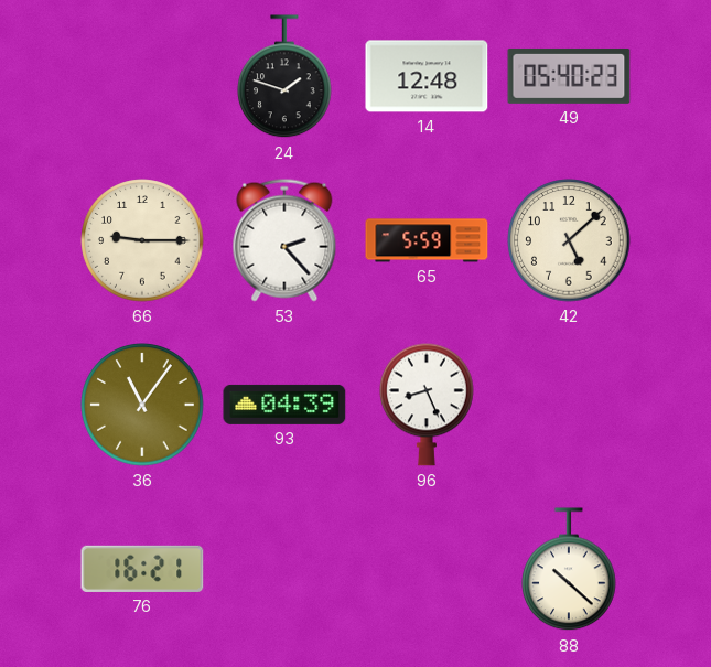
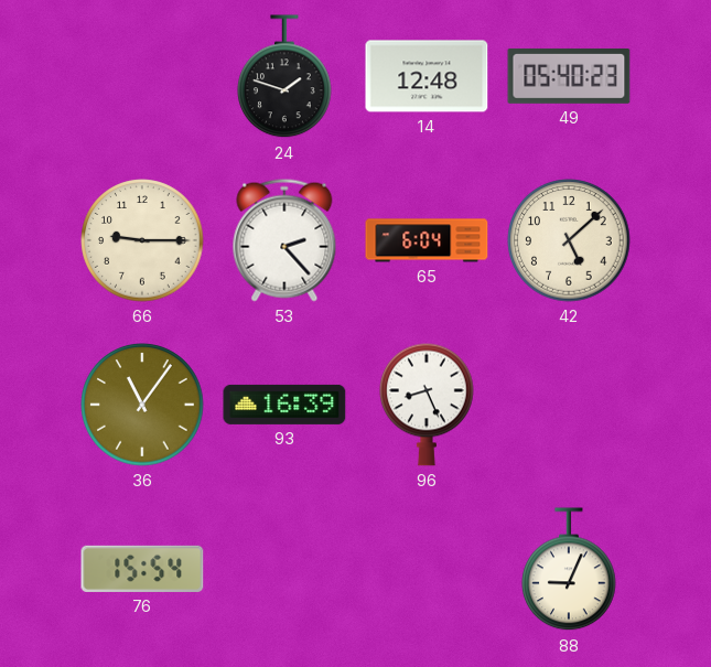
65: 5:59 -> 6:04 (427, 240)
93: 04:39 -> 16:39 (284, 405)
76: 16:21 -> 15:54 (142, 569)
88: 10:22 -> 9:04 (569, 570)
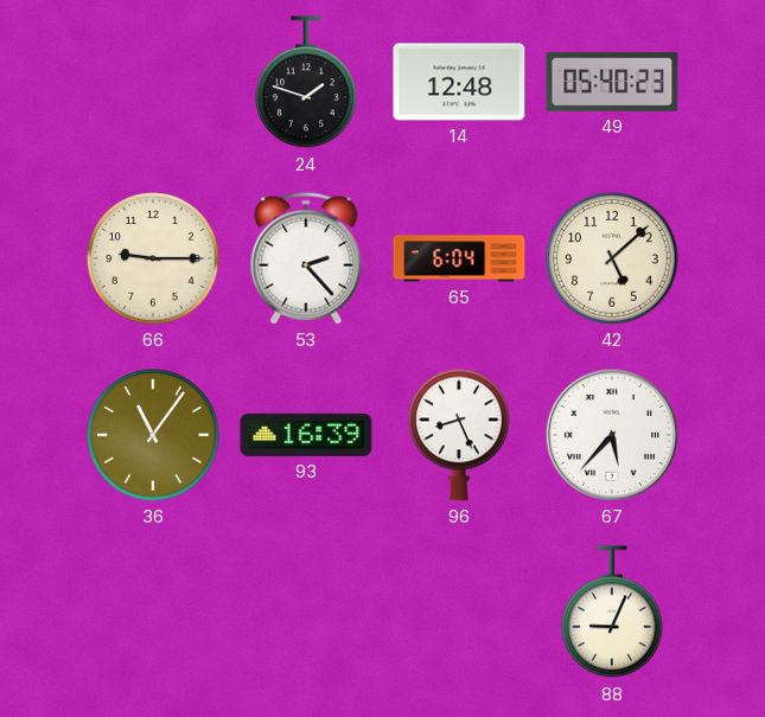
67: none -> 5:37 (612, 435)
76: 15:54 -> none (142, 569)
